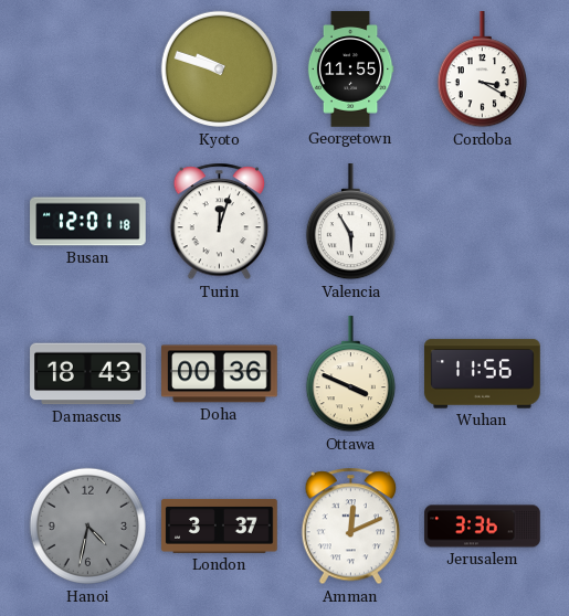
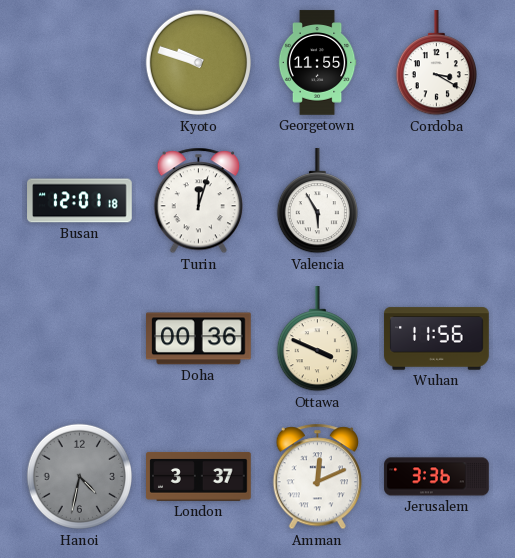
Damascus: 18:43 -> none (88, 374)
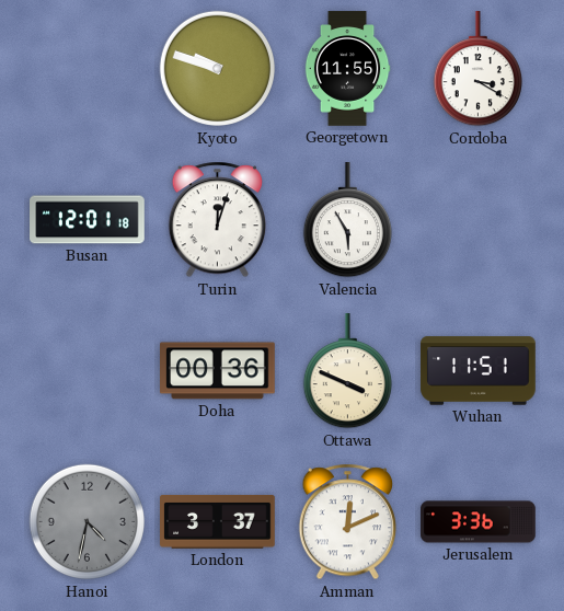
Wuhan: 11:56 -> 11:51 (479, 371)
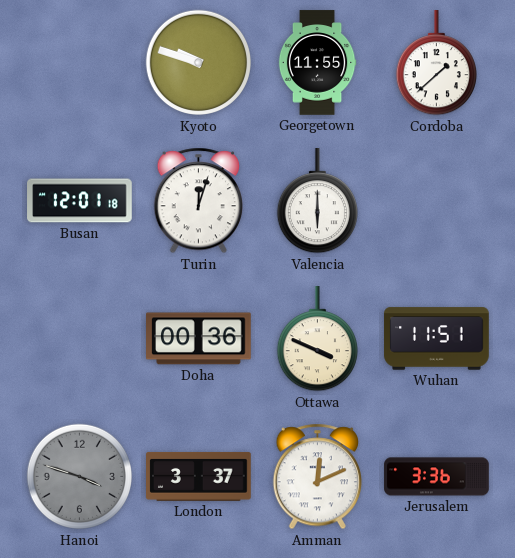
Cordoba: 3:20 -> 1:38 (436, 63)
Valencia: 5:55 -> 6:00 (317, 201)
Hanoi: 4:32 -> 3:48 (80, 477)
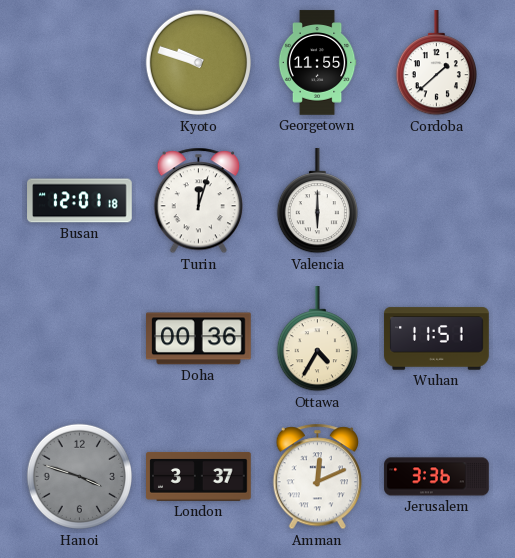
Ottawa: 3:49 -> 4:35 (317, 339)
